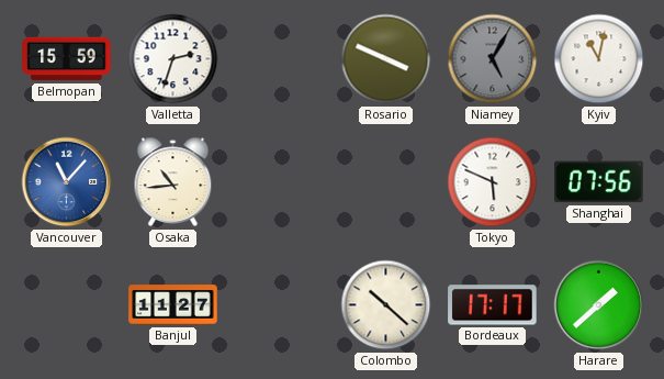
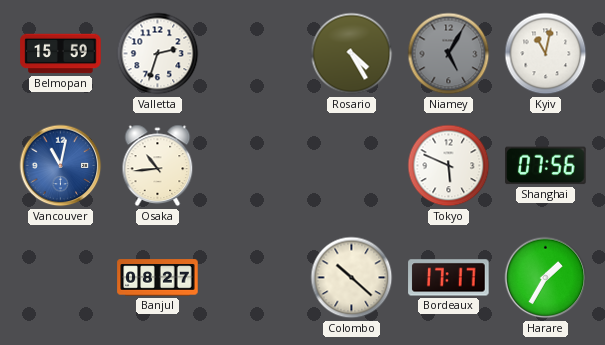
Rosario: 3:49 -> 4:25 (352, 54)
Vancouver: 11:07 -> 11:02 (61, 166)
Banjul: 11:27 -> 08:27 (158, 278)
Harare: 1:38 -> 1:35 (546, 278)
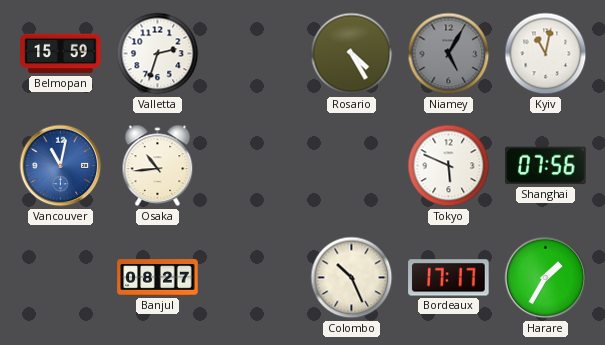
Colombo: 10:22 -> 10:26 (352, 278)
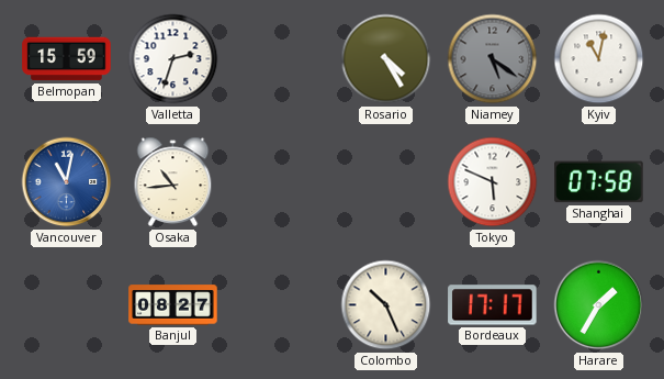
Niamey: 5:05 -> 5:21 (493, 59)
Shanghai: 07:56 -> 07:58 (599, 182)
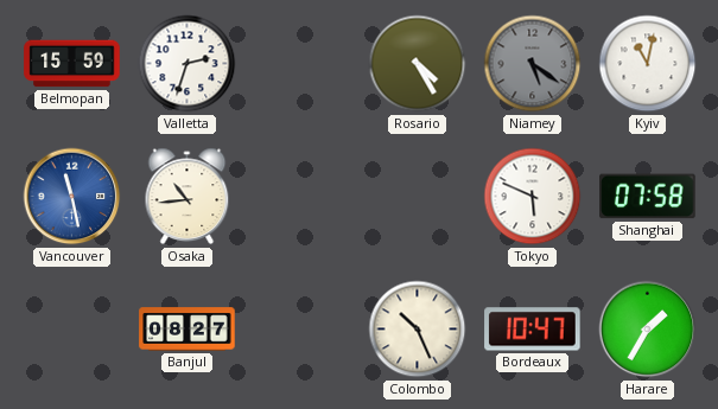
Vancouver: 11:02 -> 11:28 (72, 197)
Bordeaux: 17:17 -> 10:47 (533, 330)
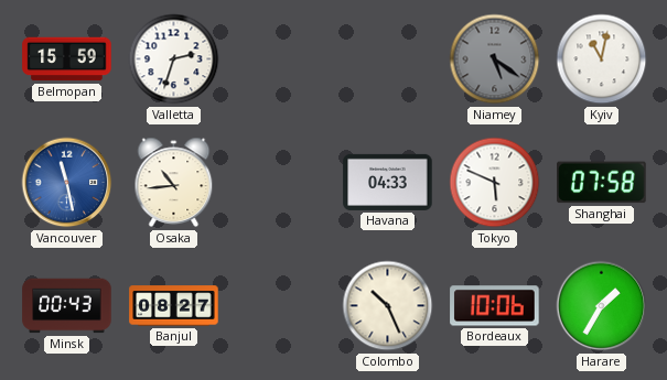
Rosario: 4:25 -> none (418, 64)
Havana: none -> 04:33 (388, 182)
Minsk: none -> 00:43 (67, 306)
Bordeaux: 10:47 -> 10:06 (495, 306)
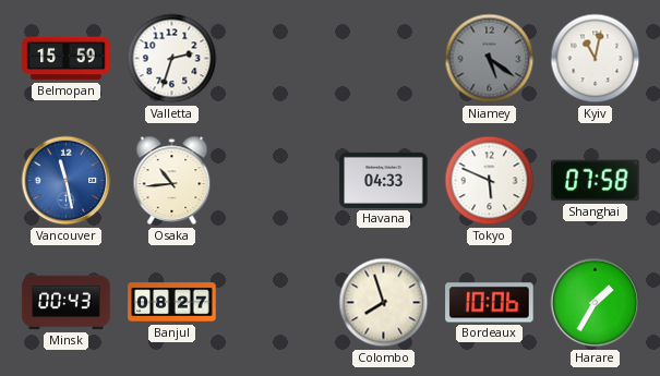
Colombo: 10:26 -> 7:57 (384, 303)
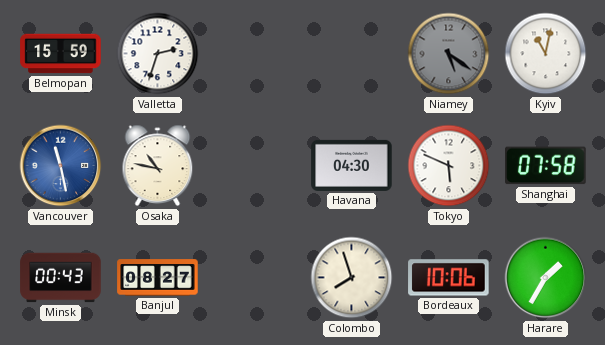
Osaka: 10:44 -> 10:47 (158, 166)
Havana: 04:33 -> 04:30 (352, 165)
